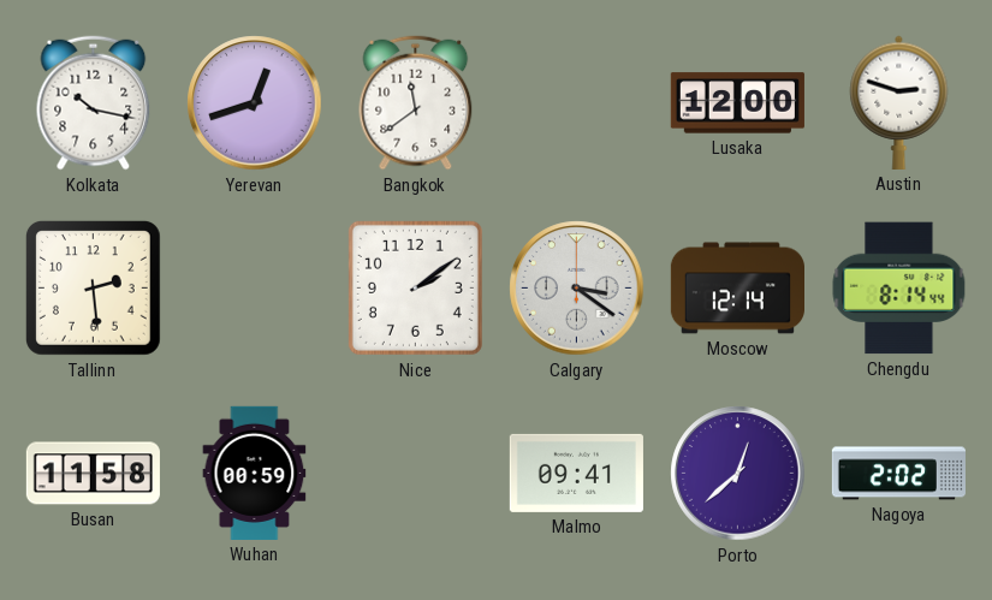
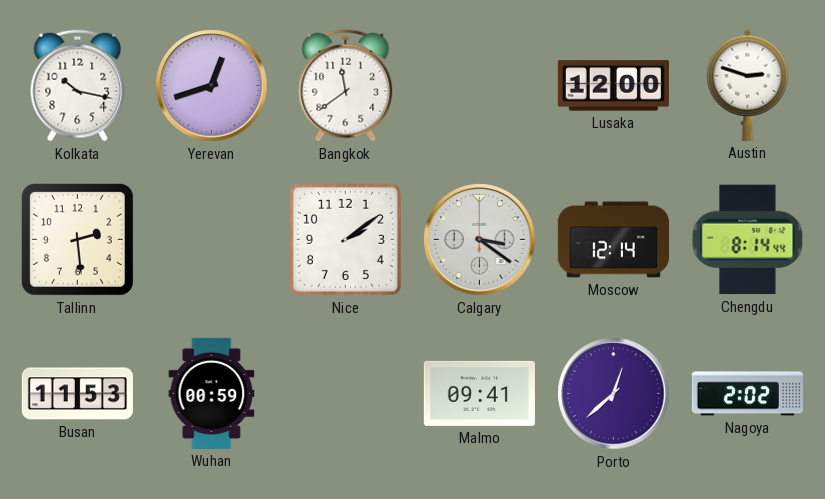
Busan: 11:58 -> 11:53 (77, 394)
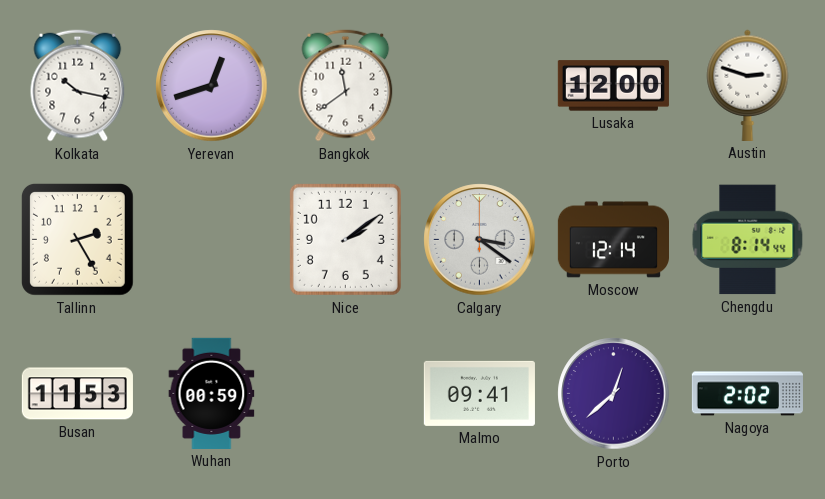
Tallinn: 2:29 -> 2:25 (78, 240)
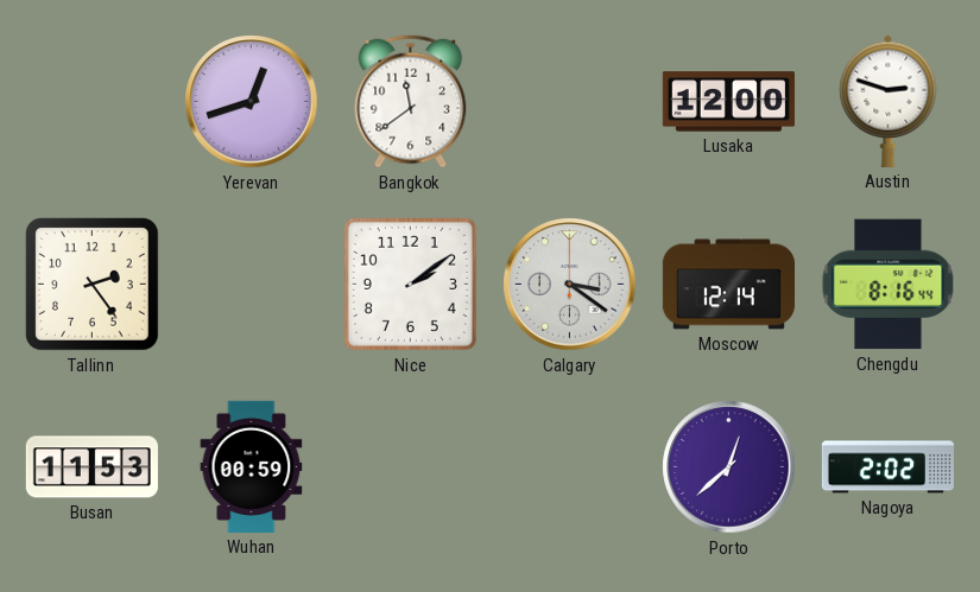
Kolkata: 10:17 -> none (78, 86)
Tallinn: 2:25 -> 2:24 (93, 285)
Chengdu: 8:14 -> 8:16 (889, 285)
Malmo: 09:41 -> none (479, 393)
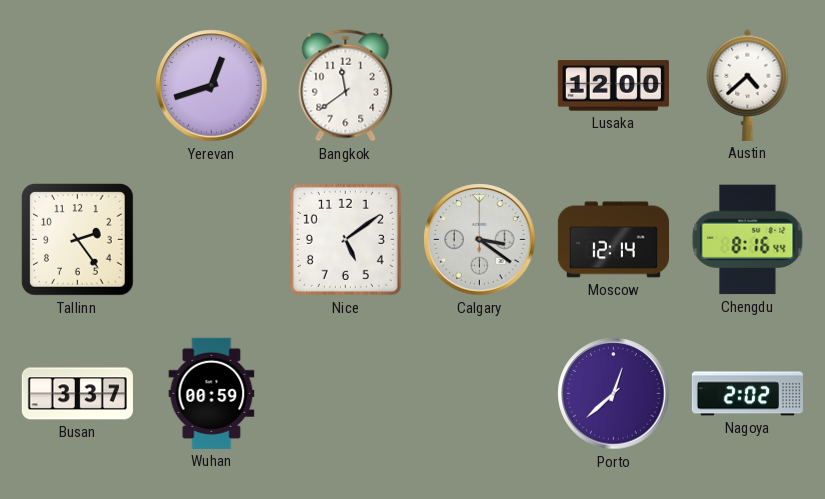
Austin: 2:48 -> 4:38 (748, 85)
Nice: 2:09 -> 5:09 (345, 239)
Busan: 11:53 -> 3:37 (77, 394)
